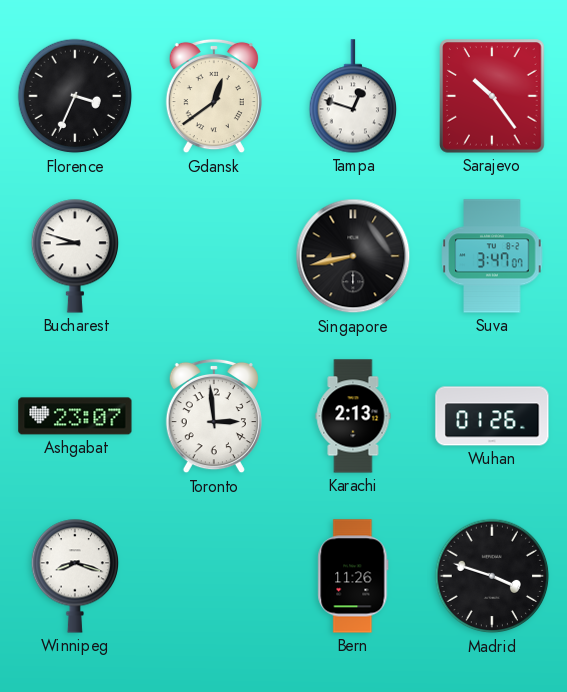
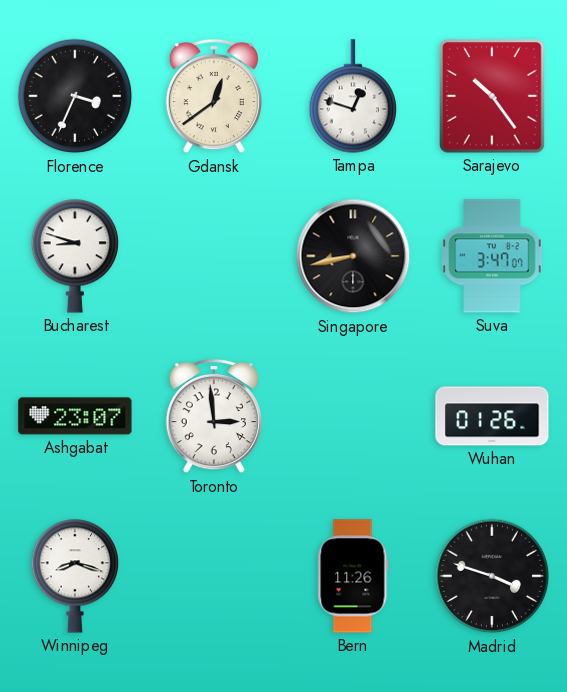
Karachi: 2:13 -> none (353, 416)
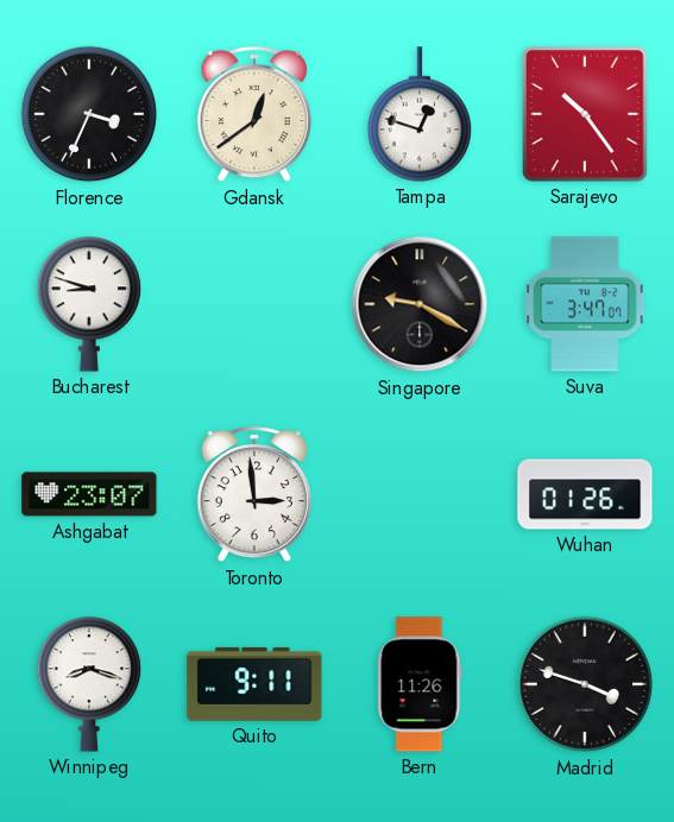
Singapore: 8:43 -> 9:20 (420, 304)
Quito: none -> 9:11 (254, 684)
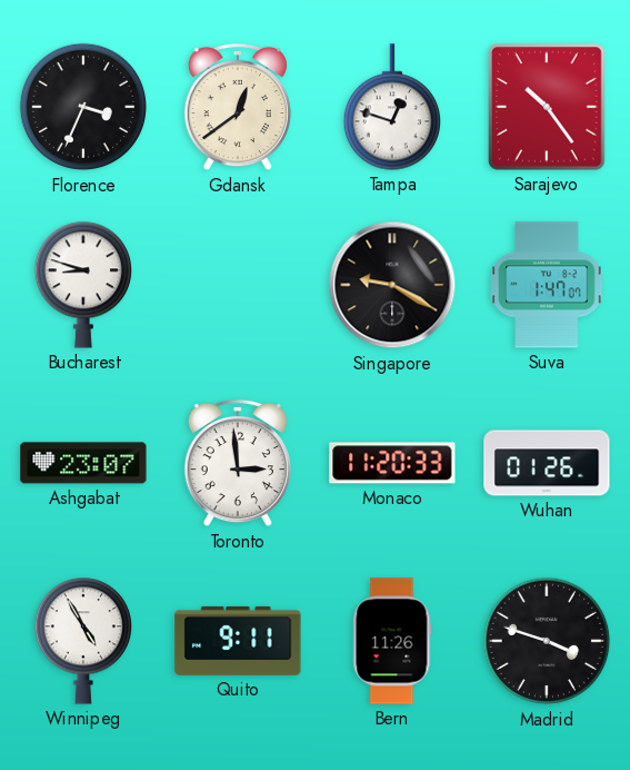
Suva: 3:47 -> 1:47 (547, 285)
Monaco: none -> 11:20 (392, 463)
Winnipeg: 8:18 -> 4:55 (82, 641)
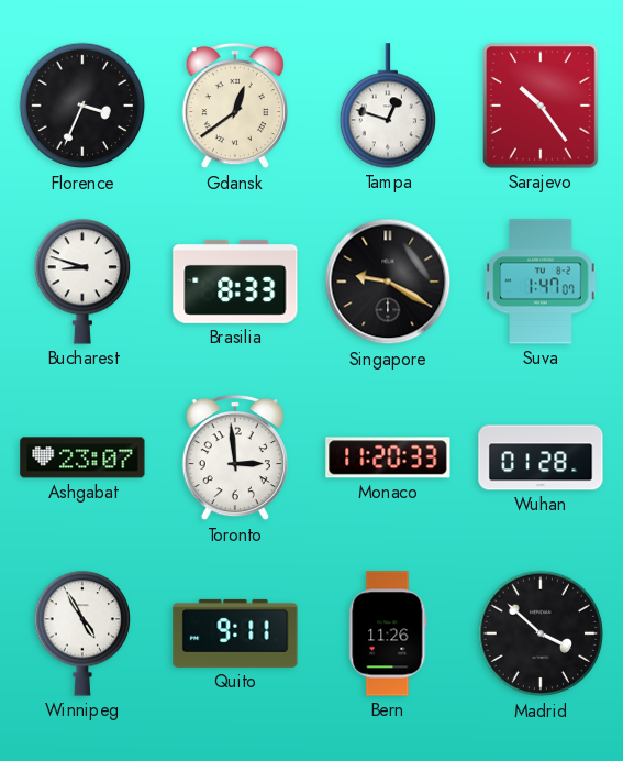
Brasilia: none -> 8:33 (235, 282)
Wuhan: 01:26 -> 01:28 (541, 457)
Madrid: 3:48 -> 3:52 (541, 633)
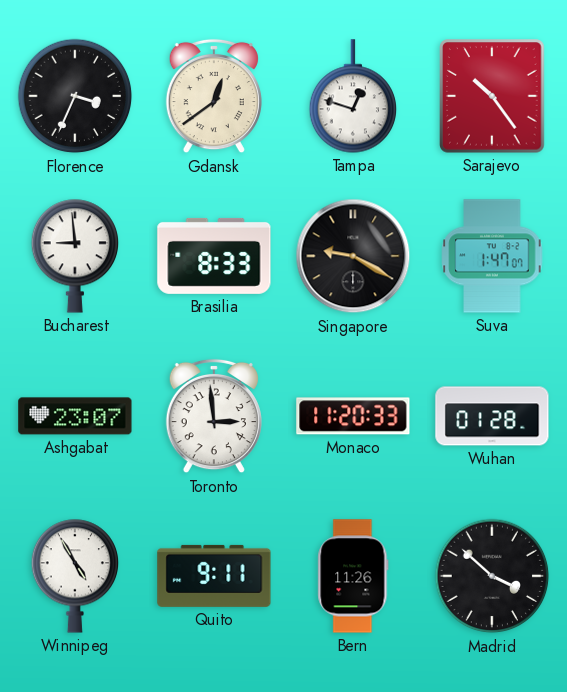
Bucharest: 8:48 -> 8:59 (74, 256)
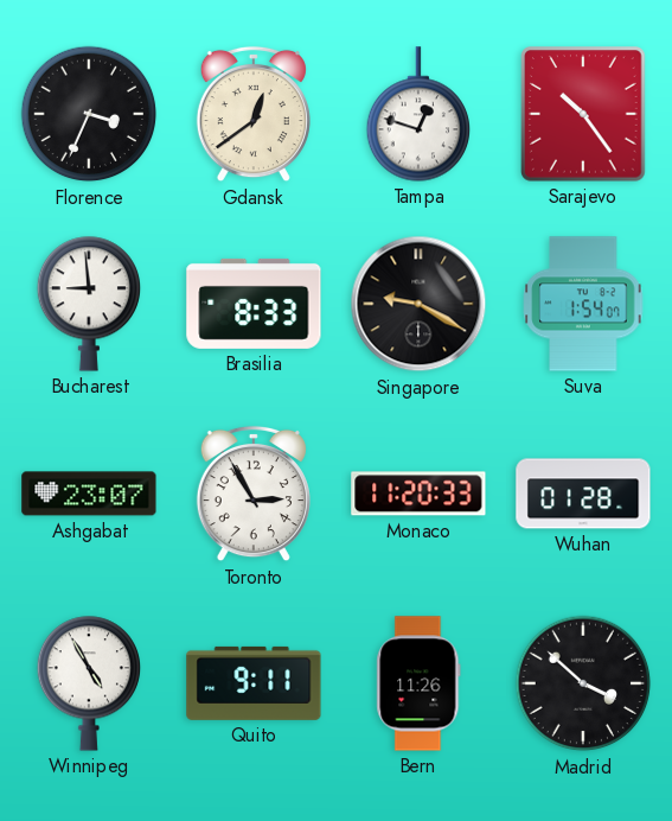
Suva: 1:47 -> 1:54 (583, 304)
Toronto: 2:59 -> 2:55 (254, 494)
